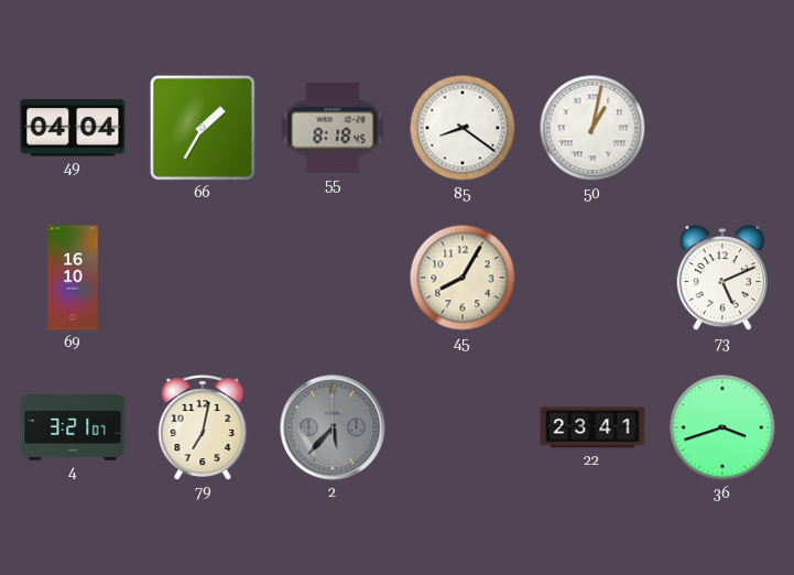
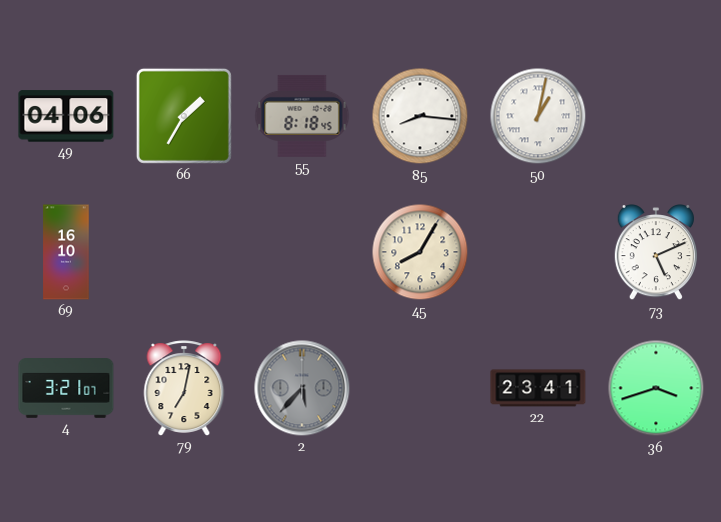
49: 04:04 -> 04:06 (66, 116)
85: 8:21 -> 8:16 (420, 116)
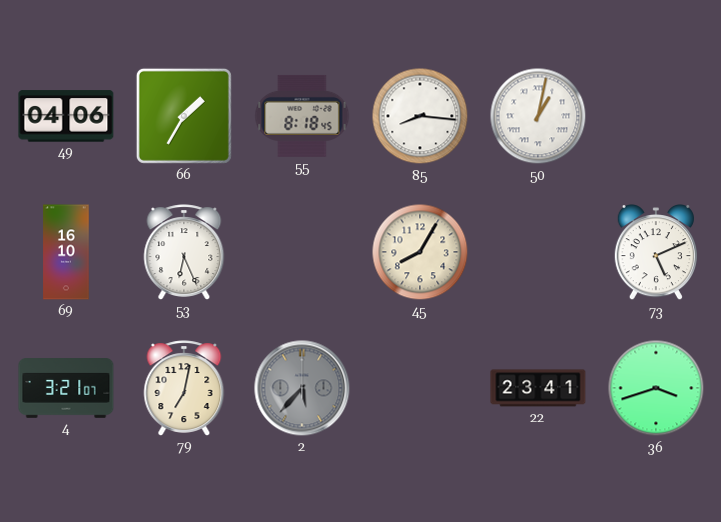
53: none -> 6:26 (184, 252)
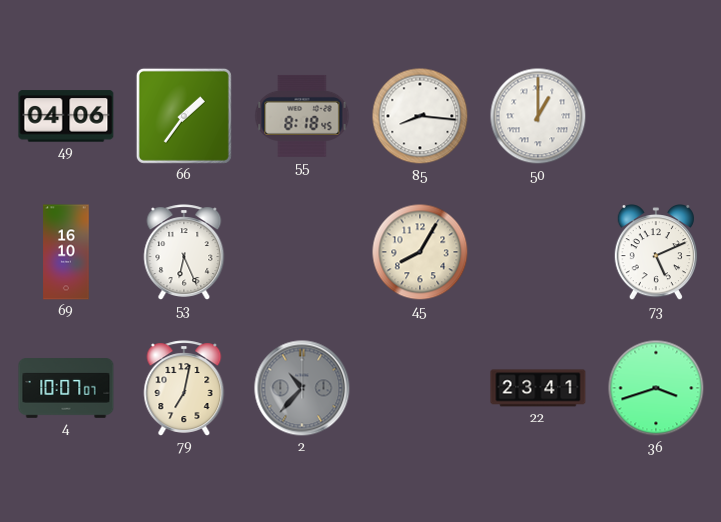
66: 1:35 -> 1:36 (184, 116)
50: 1:02 -> 1:00 (538, 116)
4: 3:21 -> 10:07 (66, 389)
2: 5:37 -> 10:37 (302, 388)
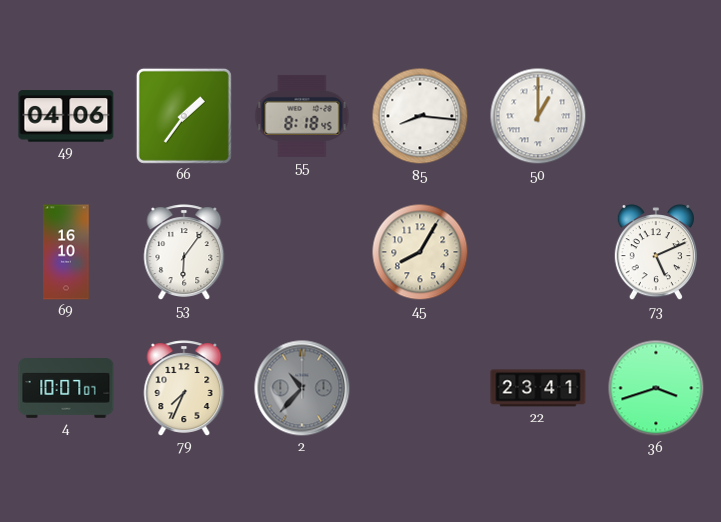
53: 6:26 -> 6:06 (184, 252)
79: 7:02 -> 7:34 (184, 388)
